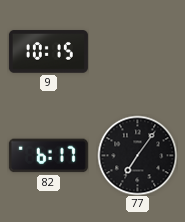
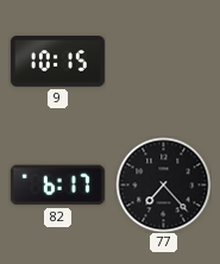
77: 7:06 -> 7:23 (163, 184)
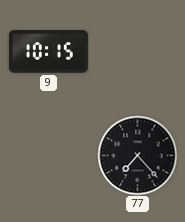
82: 6:17 -> none (57, 186)
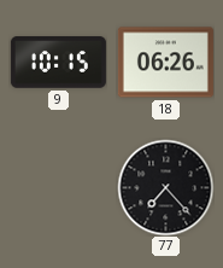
18: none -> 06:26 (165, 63)
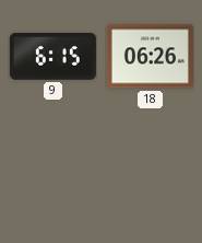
9: 10:15 -> 6:15 (52, 57)
77: 7:23 -> none (165, 187)
